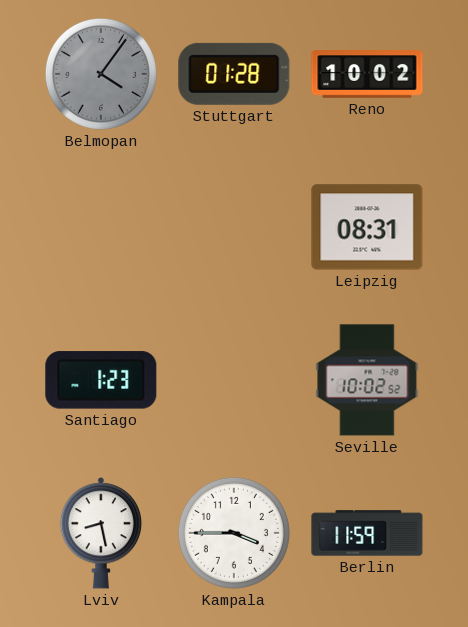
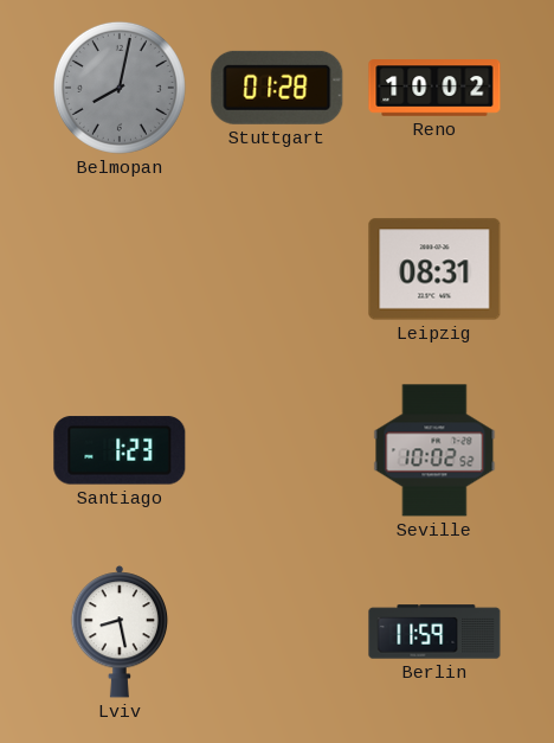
Belmopan: 4:06 -> 8:02 (120, 88)
Kampala: 3:45 -> none (234, 533)
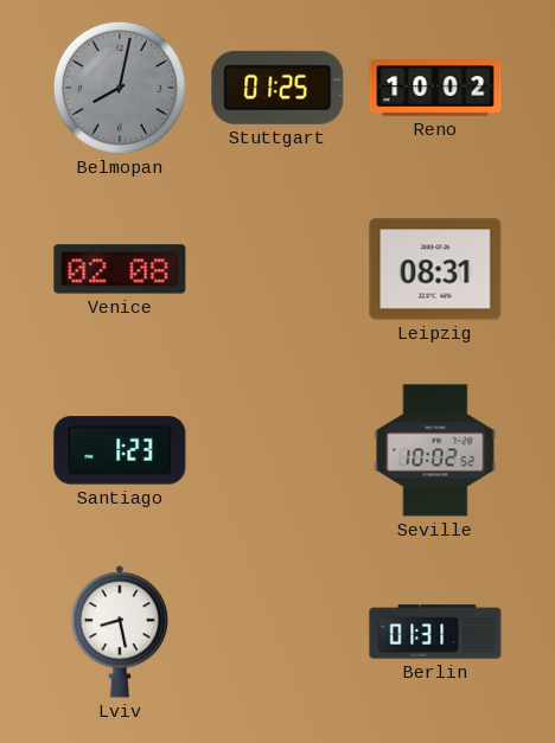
Stuttgart: 01:28 -> 01:25 (277, 88)
Venice: none -> 02:08 (120, 269)
Berlin: 11:59 -> 01:31 (435, 632)
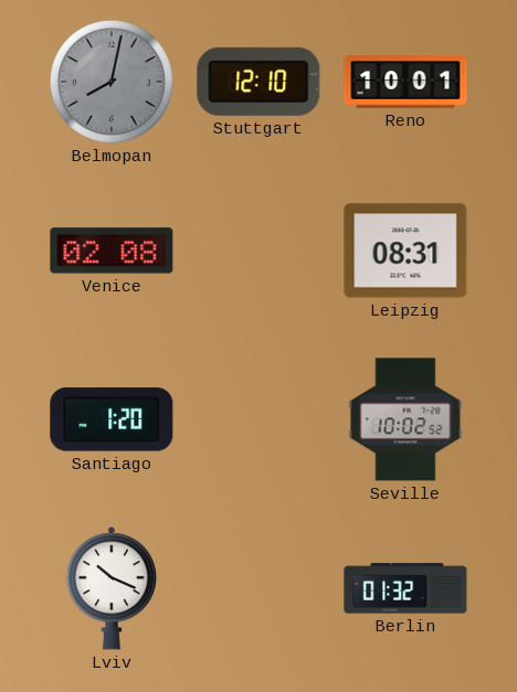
Stuttgart: 01:25 -> 12:10 (258, 82)
Reno: 10:02 -> 10:01 (405, 82)
Santiago: 1:23 -> 1:20 (112, 419)
Lviv: 8:28 -> 10:19 (112, 588)
Berlin: 01:31 -> 01:32 (405, 588)
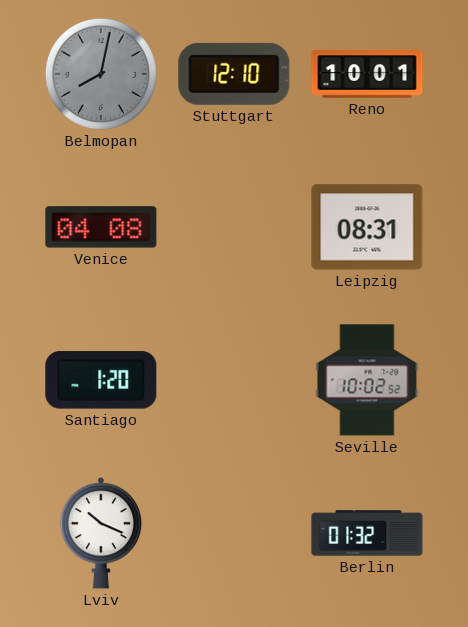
Venice: 02:08 -> 04:08 (101, 227)
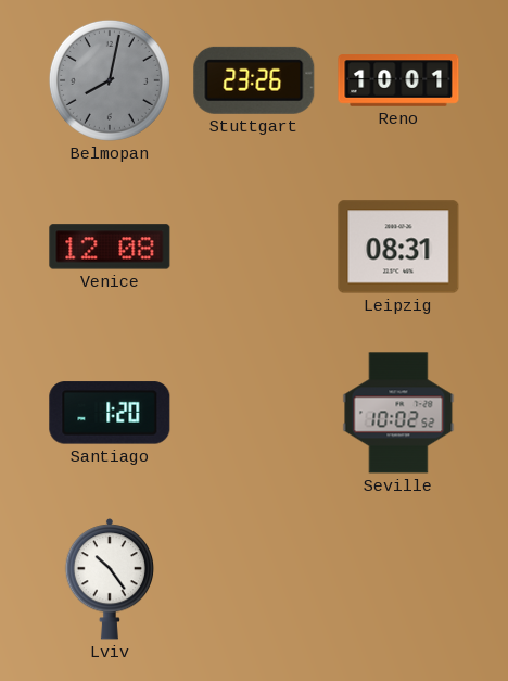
Stuttgart: 12:10 -> 23:26 (254, 80)
Venice: 04:08 -> 12:08 (110, 247)
Lviv: 10:19 -> 10:24 (110, 579)
Berlin: 01:32 -> none (367, 533)
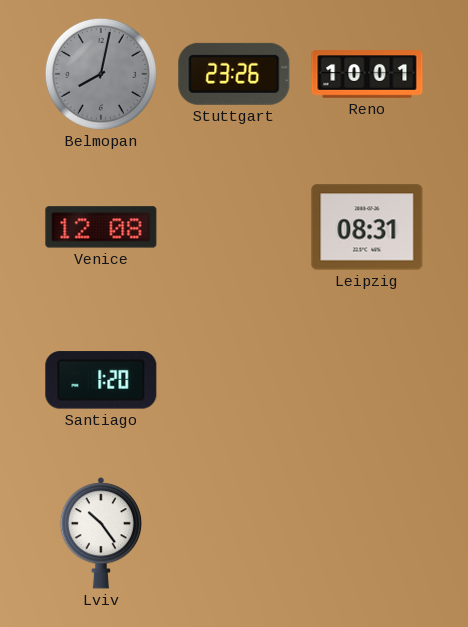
Seville: 10:02 -> none (398, 413)
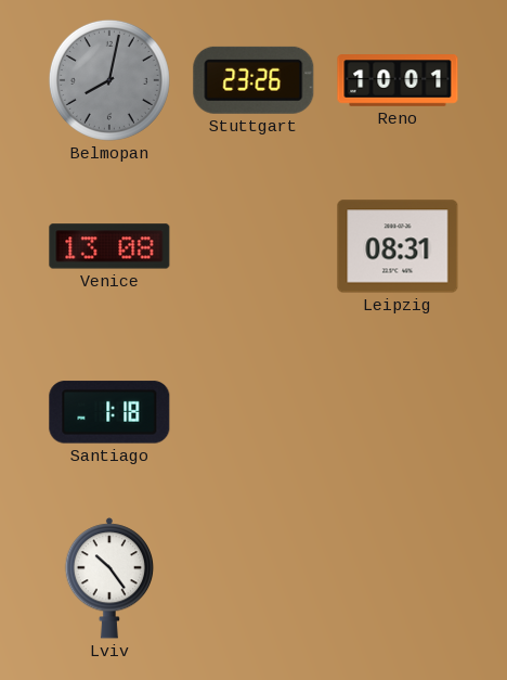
Venice: 12:08 -> 13:08 (109, 246)
Santiago: 1:20 -> 1:18 (109, 412)
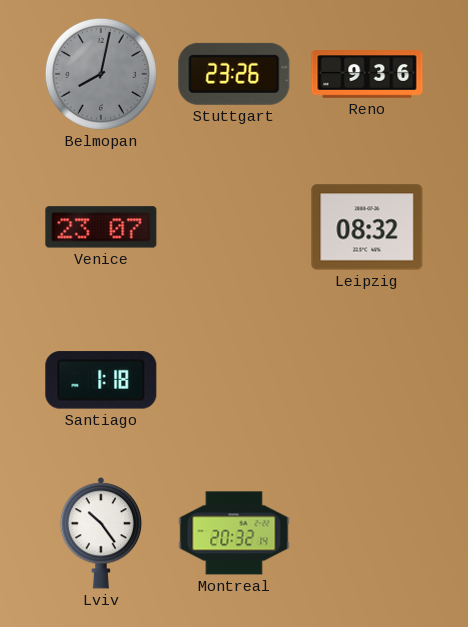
Reno: 10:01 -> 9:36 (367, 74)
Venice: 13:08 -> 23:07 (101, 227)
Leipzig: 08:31 -> 08:32 (367, 227)
Montreal: none -> 20:32 (234, 533)
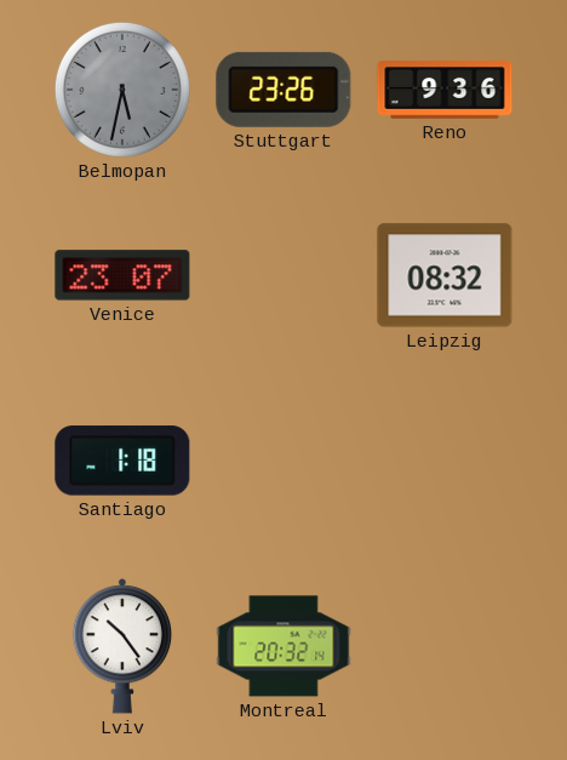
Belmopan: 8:02 -> 5:32 (122, 90)
